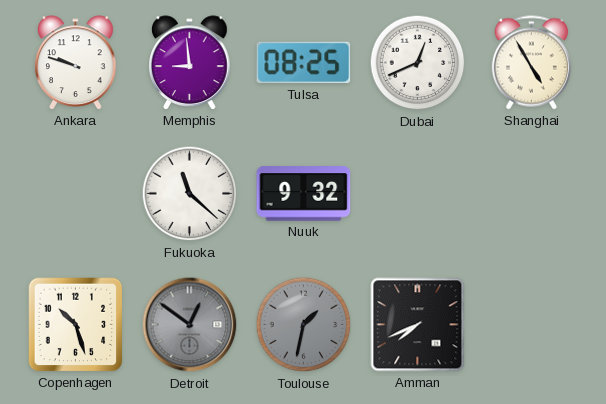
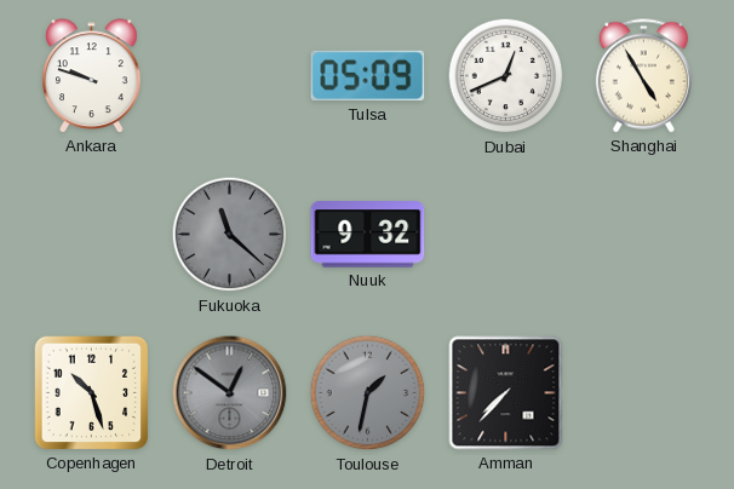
Memphis: 8:59 -> none (190, 63)
Tulsa: 08:25 -> 05:09 (368, 76)
Fukuoka dial: white -> grey (230, 235)
Amman: 7:41 -> 7:37 (506, 393)
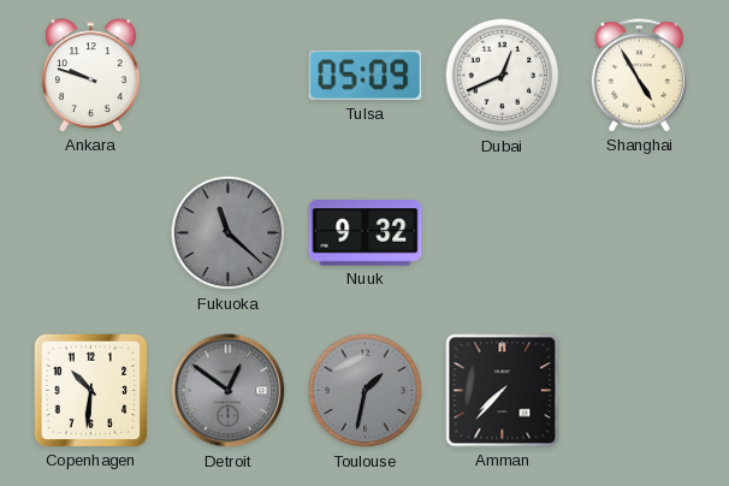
Copenhagen: 10:27 -> 10:31 (91, 391)
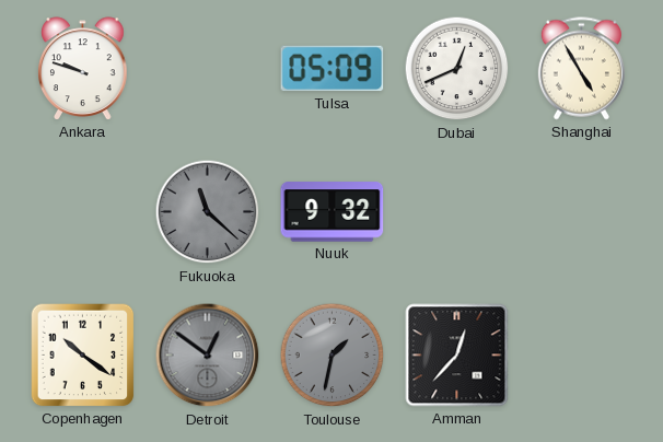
Copenhagen: 10:31 -> 10:21 (83, 356)
Amman: 7:37 -> 12:37 (457, 356)
